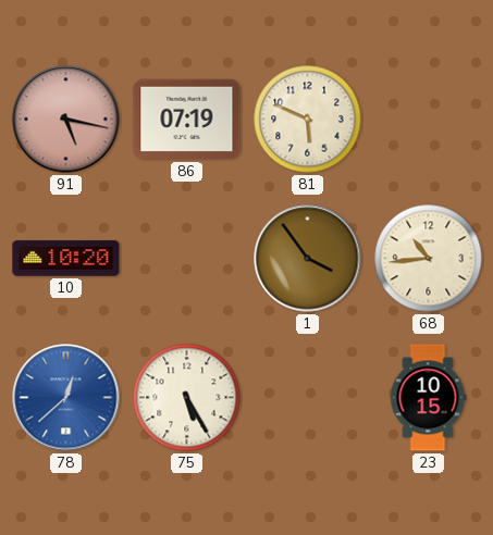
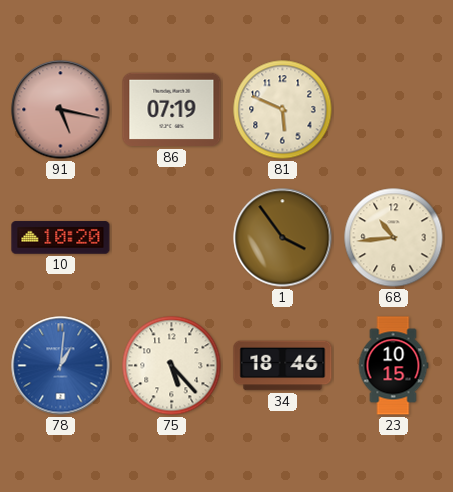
78: 12:38 -> 1:01 (61, 366)
75: 5:25 -> 5:23 (172, 366)
34: none -> 18:46 (283, 366)
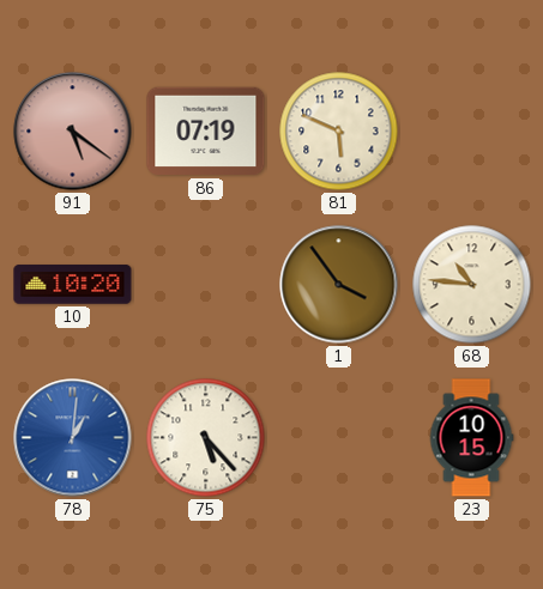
91: 5:17 -> 5:21 (73, 132)
68: 10:44 -> 10:46 (472, 285)
34: 18:46 -> none (283, 366)
